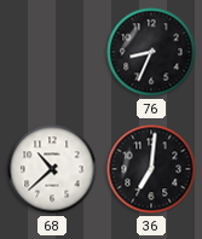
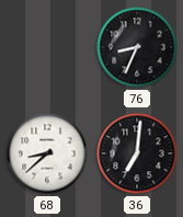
68: 10:38 -> 8:38 (47, 153)
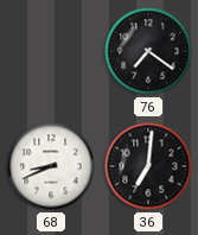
76: 8:34 -> 7:21 (148, 51)
68: 8:38 -> 8:41 (51, 166)
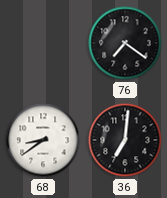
68: 8:41 -> 8:39 (43, 140)
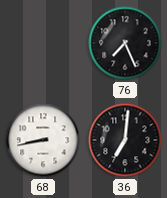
76: 7:21 -> 7:26 (125, 43)
68: 8:39 -> 8:43 (43, 140)
